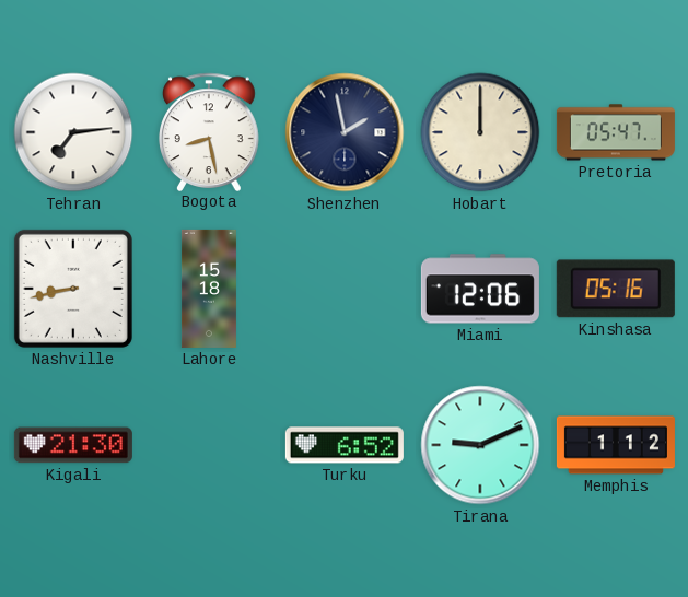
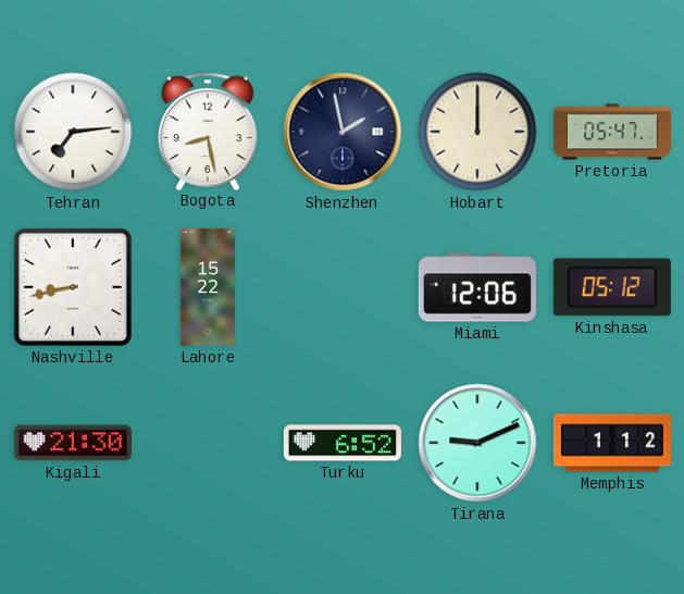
Lahore: 15:18 -> 15:22 (208, 287)
Kinshasa: 05:16 -> 05:12 (612, 287)
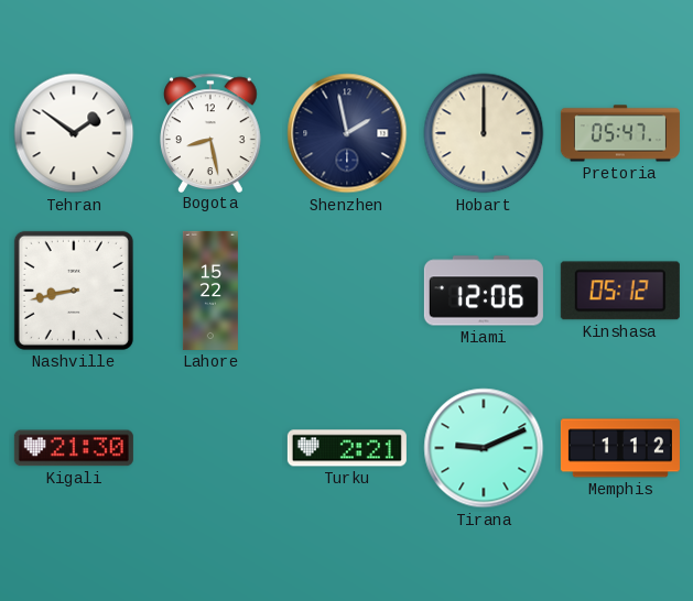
Tehran: 7:14 -> 1:51 (74, 133)
Turku: 6:52 -> 2:21 (347, 448)
